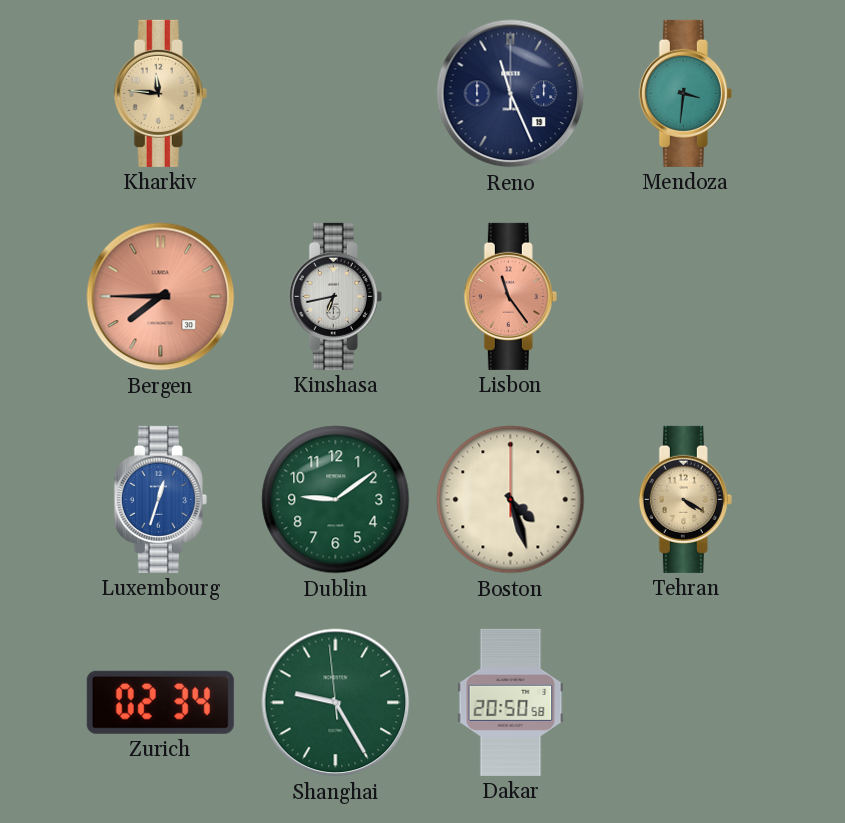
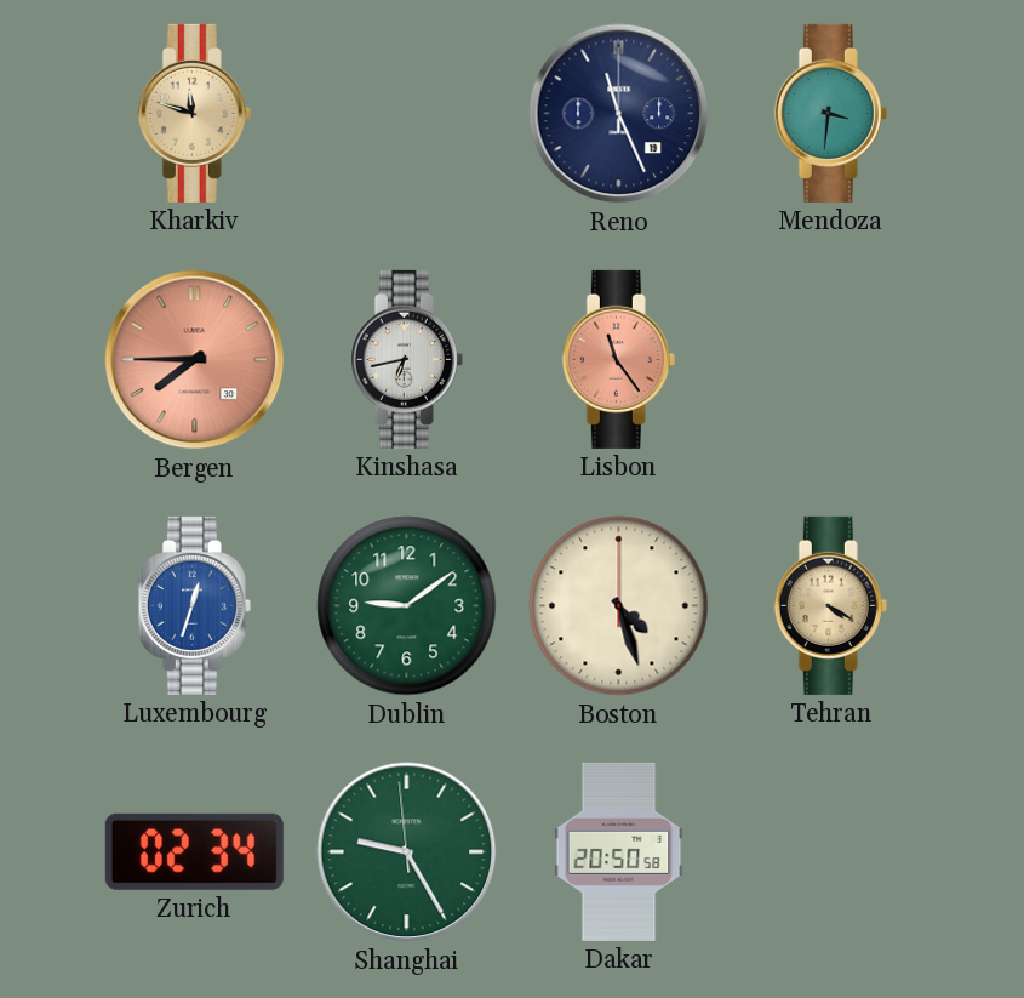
Kharkiv: 11:46 -> 11:48 (194, 113)
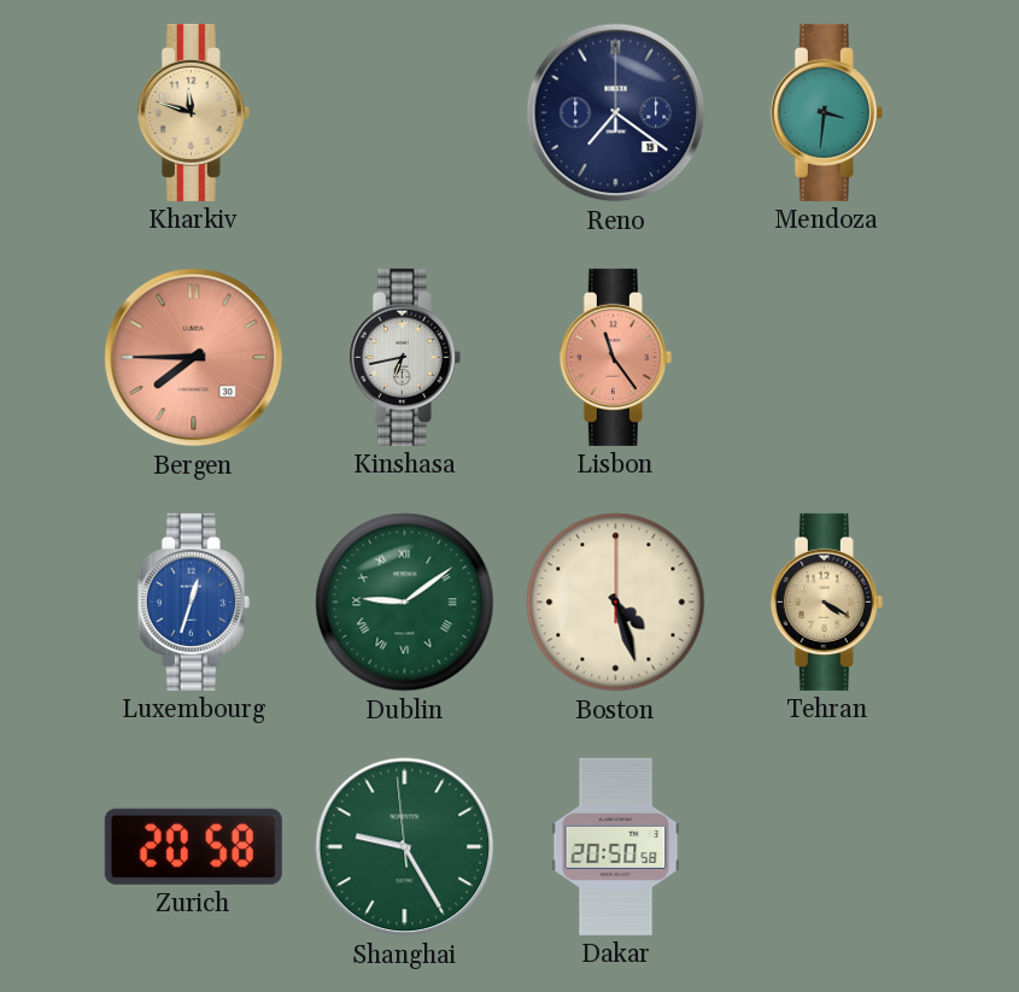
Reno: 11:26 -> 7:21 (616, 113)
Dublin numerals: Arabic -> Roman (405, 603)
Zurich: 02:34 -> 20:58 (193, 846)
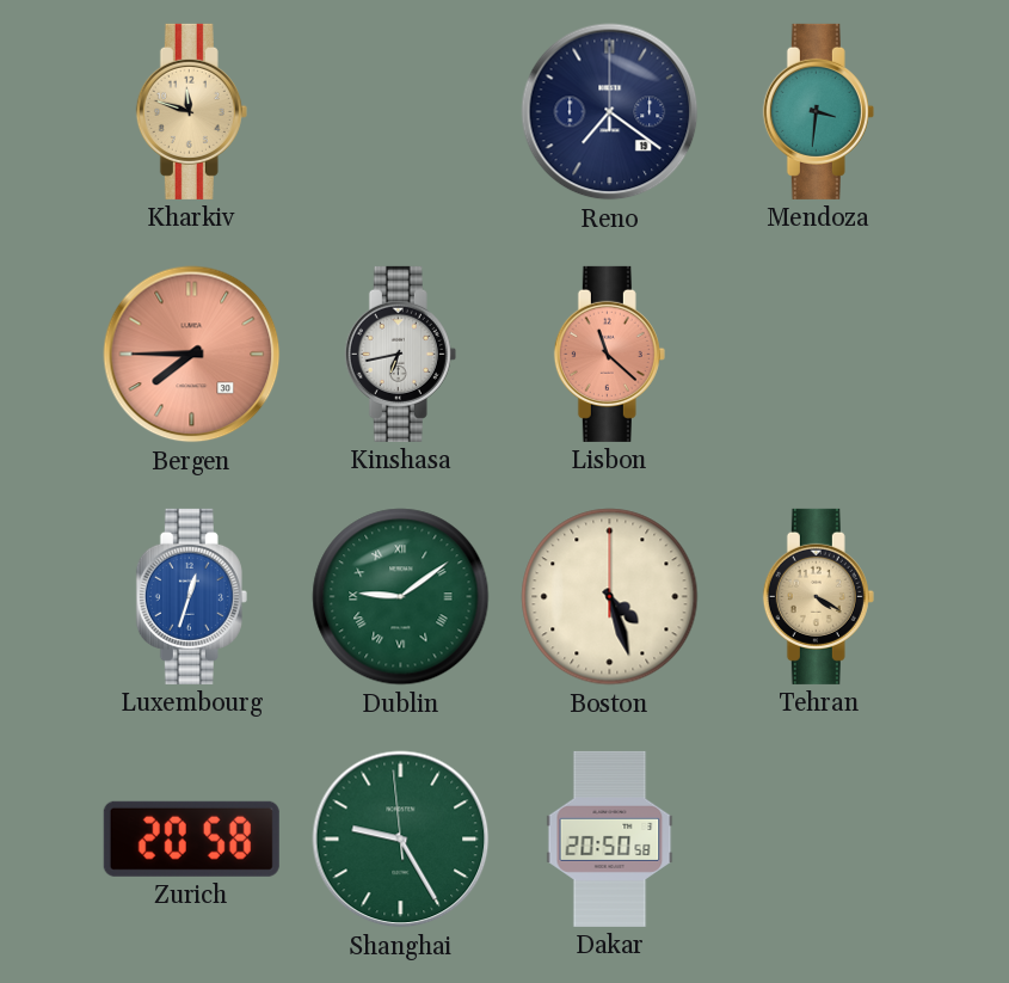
Lisbon: 11:24 -> 11:22 (609, 354)
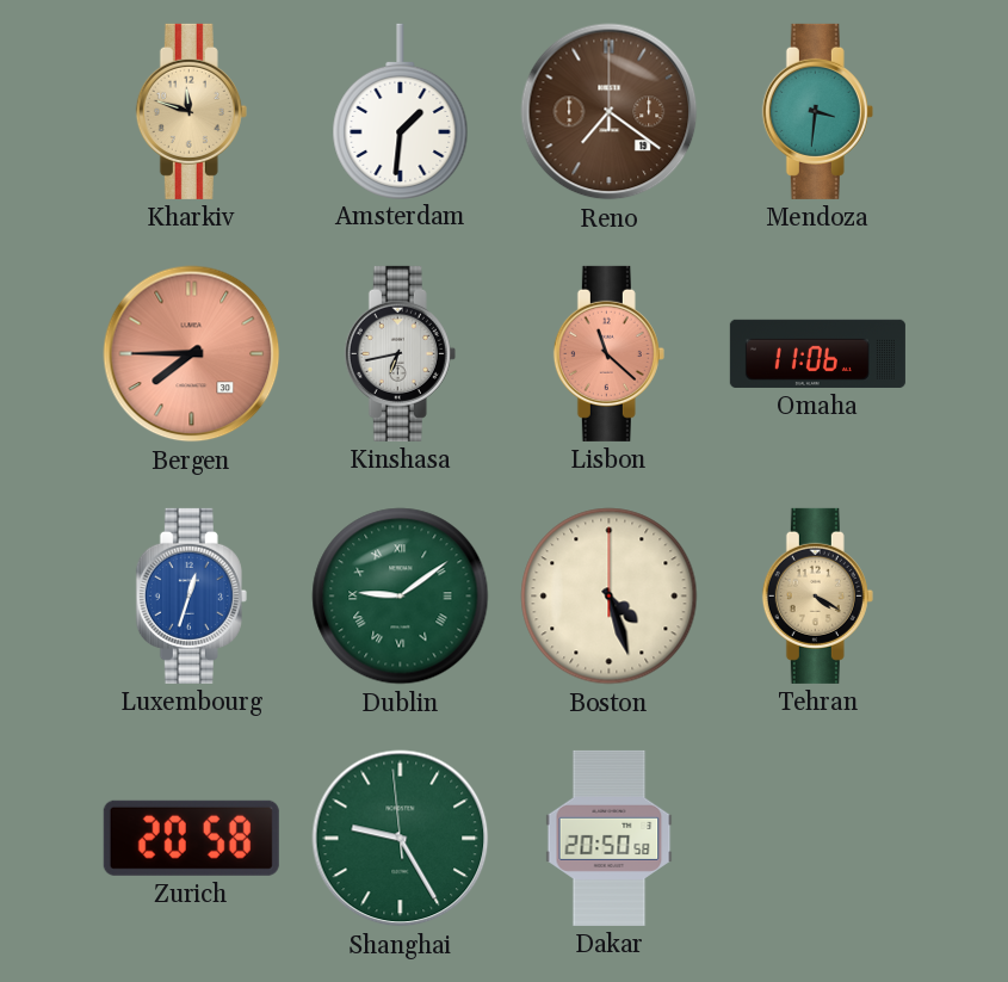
Amsterdam: none -> 1:31 (401, 111)
Reno dial: navy -> brown (610, 112)
Omaha: none -> 11:06 (817, 353)
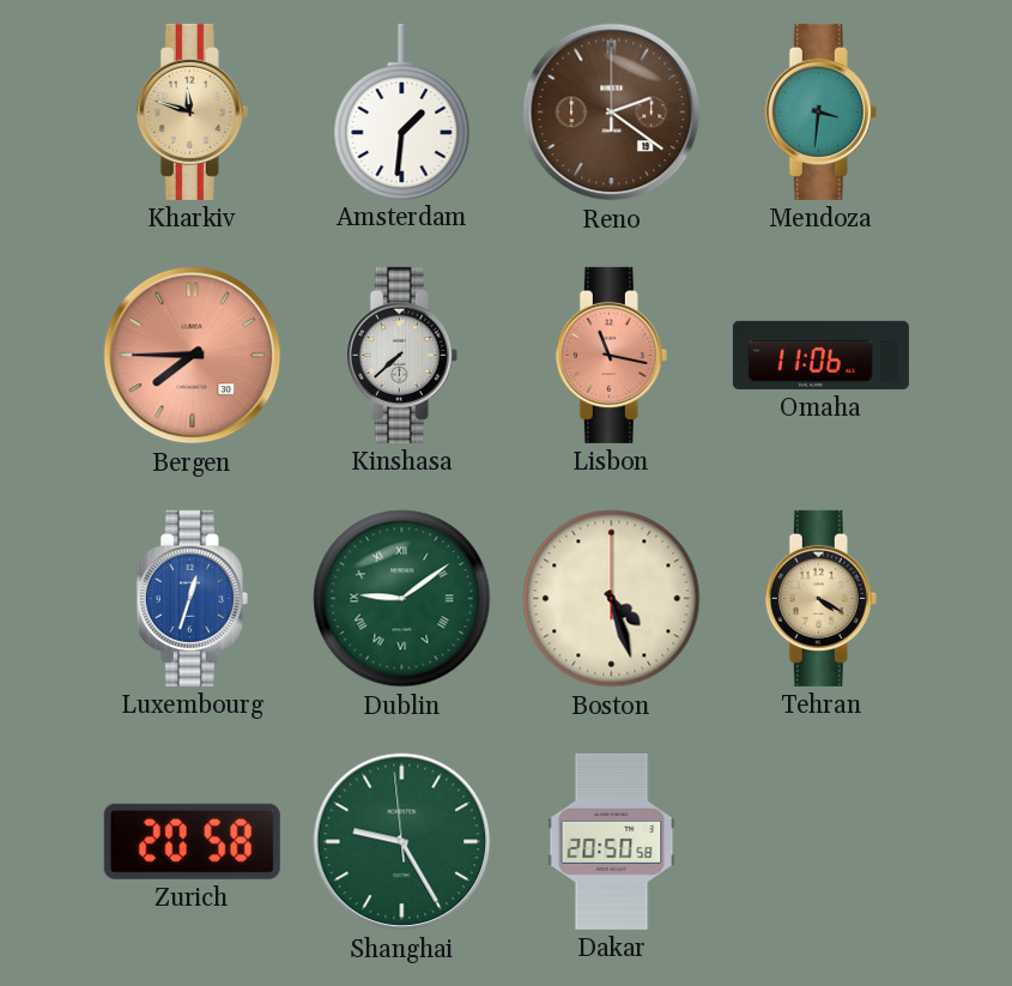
Reno: 7:21 -> 2:21 (612, 113)
Kinshasa: 6:43 -> 7:38 (401, 355)
Lisbon: 11:22 -> 11:17 (611, 355)
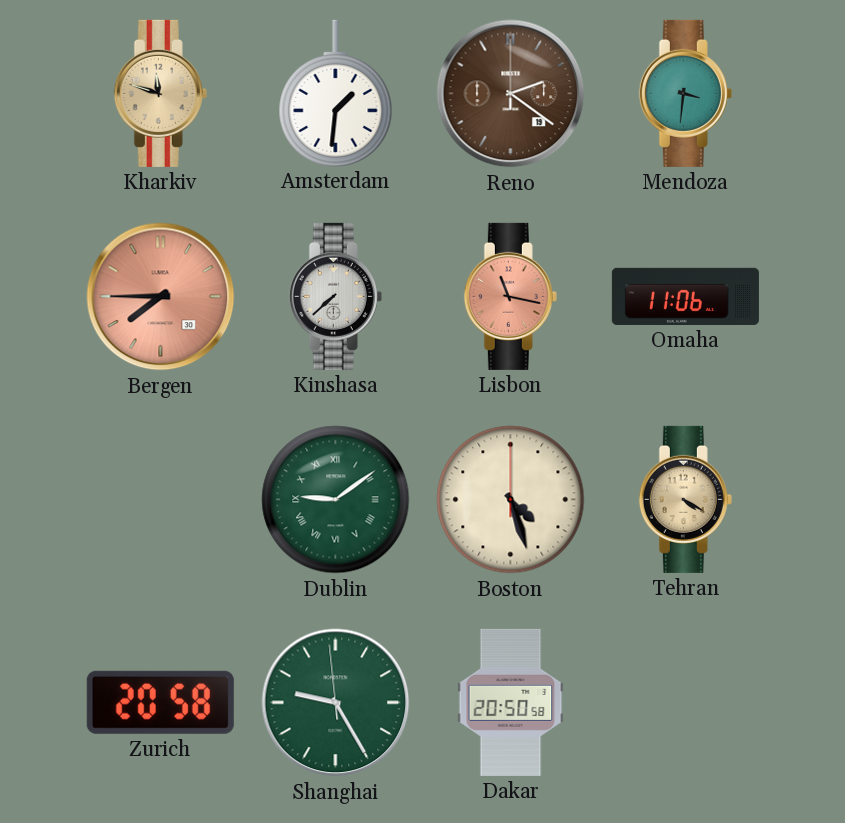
Luxembourg: 12:33 -> none (192, 598)
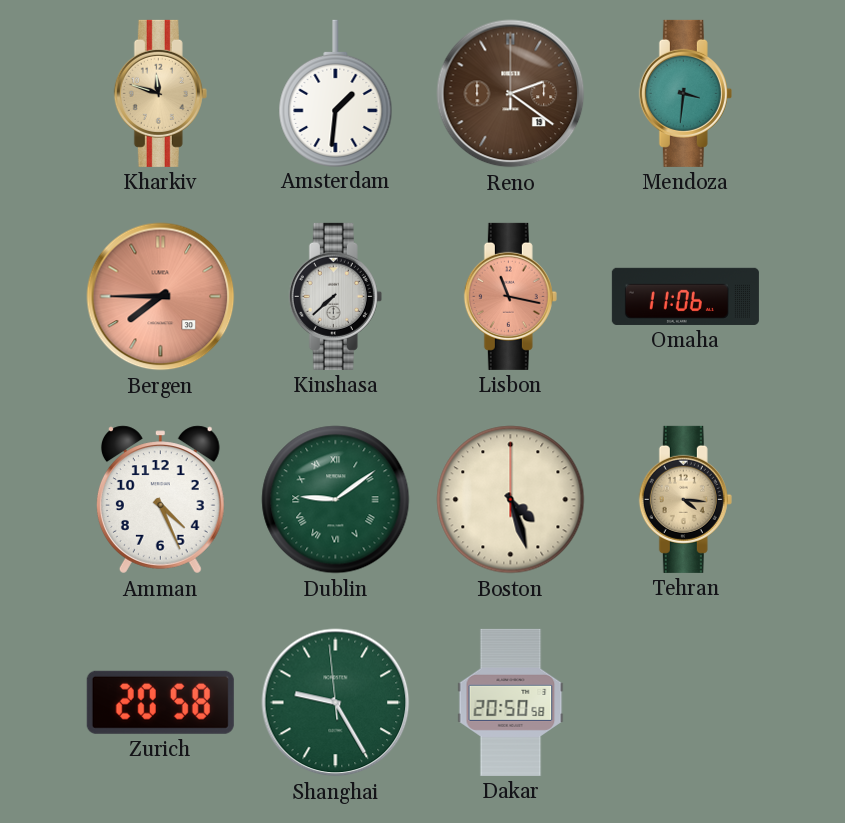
Amman: none -> 4:26 (160, 500)
Tehran: 4:20 -> 4:16 (685, 499)
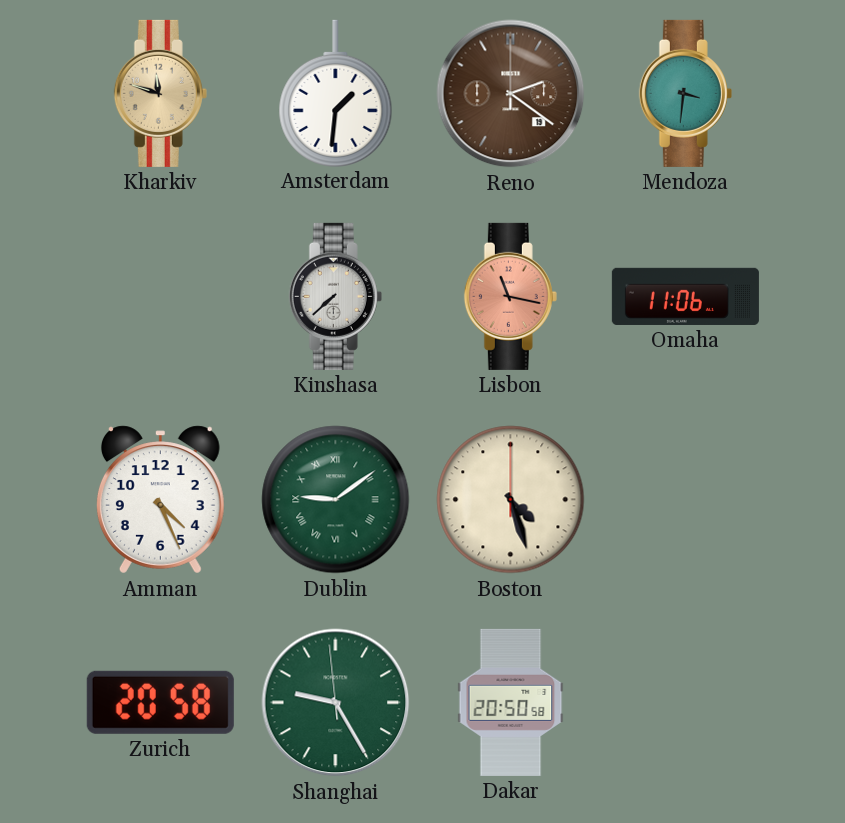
Bergen: 7:45 -> none (161, 297)
Tehran: 4:16 -> none (685, 499)
